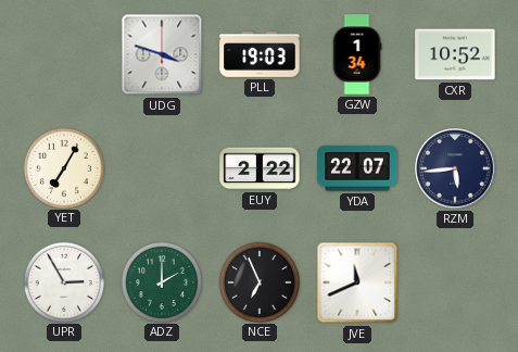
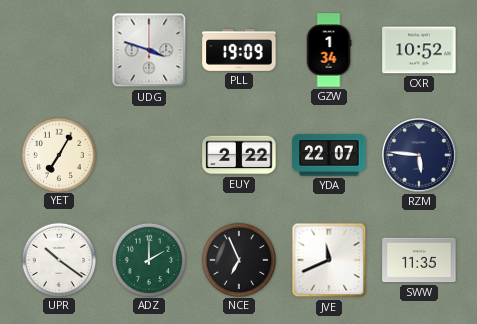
PLL: 19:03 -> 19:09 (239, 50)
RZM: 5:44 -> 5:46 (419, 155)
UPR: 2:55 -> 10:21 (58, 259)
SWW: none -> 11:35 (419, 260)
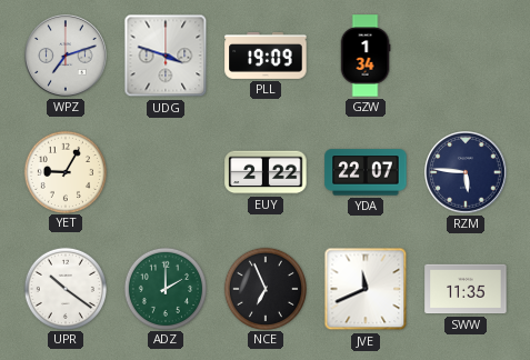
WPZ: none -> 7:12 (66, 56)
CXR: 10:52 -> none (419, 50)
YET: 7:05 -> 9:05 (64, 171)
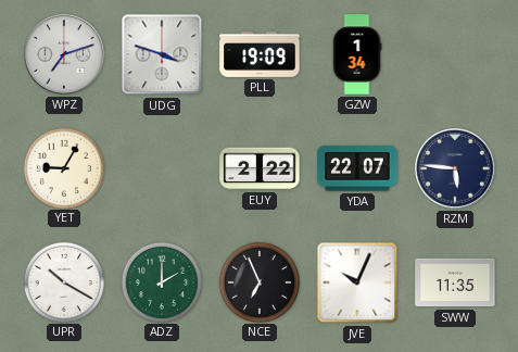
UPR: 10:21 -> 10:20 (63, 281)
JVE: 11:41 -> 10:04 (357, 282)
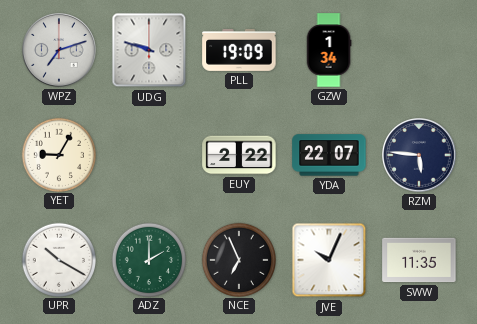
UDG: 3:48 -> 9:48 (149, 50)
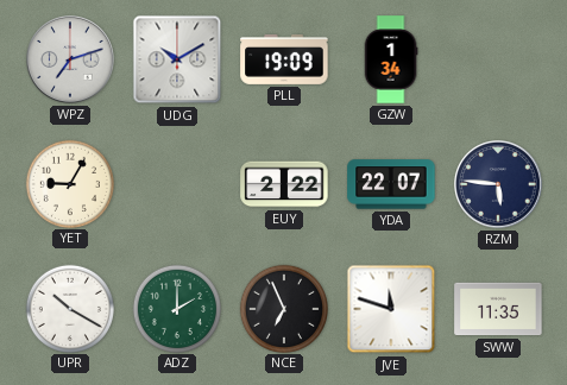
UDG: 9:48 -> 10:10 (177, 59)
JVE: 10:04 -> 11:48 (391, 309)
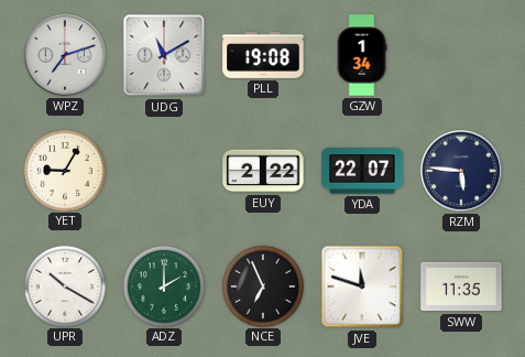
UDG: 10:10 -> 11:10 (164, 55)
PLL: 19:09 -> 19:08 (263, 55)
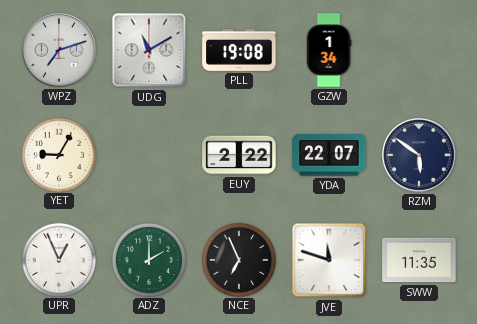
RZM: 5:46 -> 5:51 (419, 155)
UPR: 10:20 -> 12:56 (58, 259)
